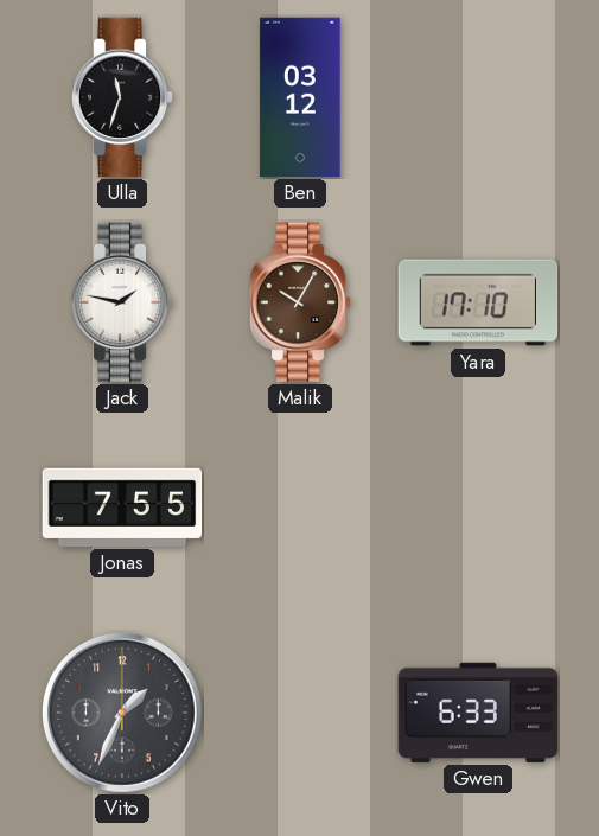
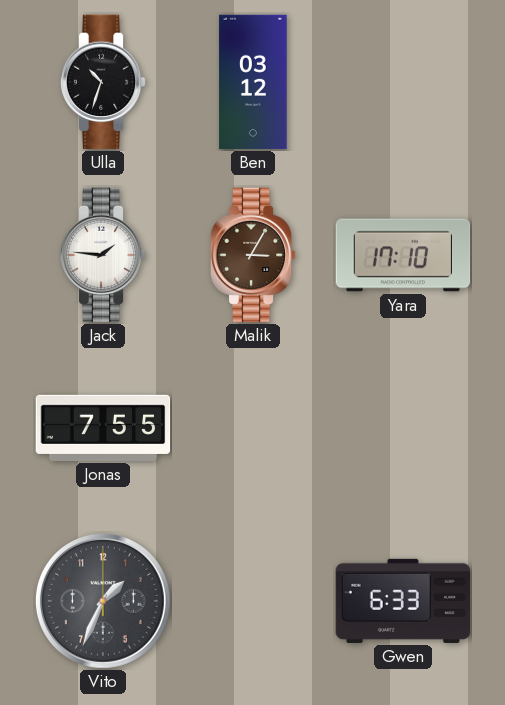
Ulla: 11:33 -> 10:33 (103, 82)
Jack: 1:47 -> 1:46 (103, 255)
Malik: 10:05 -> 3:05 (253, 255)
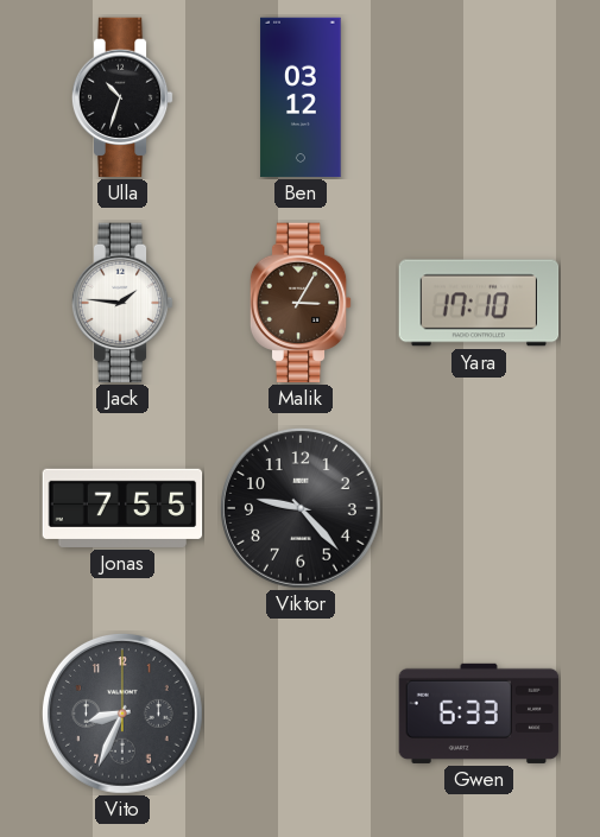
Viktor: none -> 9:23 (301, 508)
Vito: 1:34 -> 8:34 (122, 714)
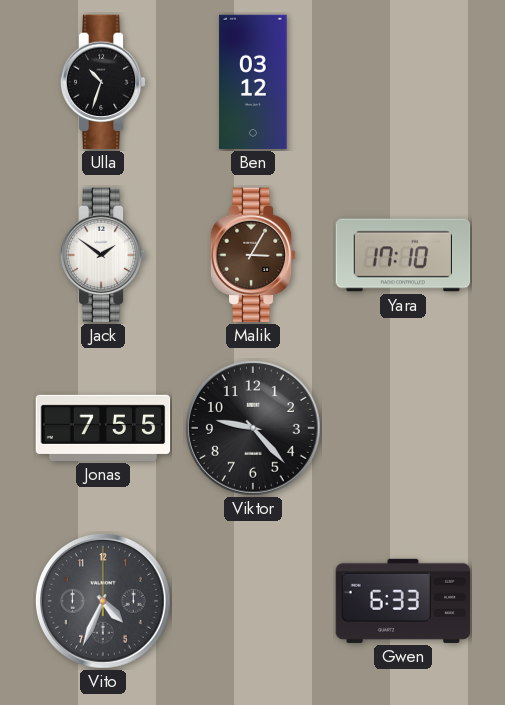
Jack: 1:46 -> 1:51 (103, 255)
Vito: 8:34 -> 4:34 (103, 601)
